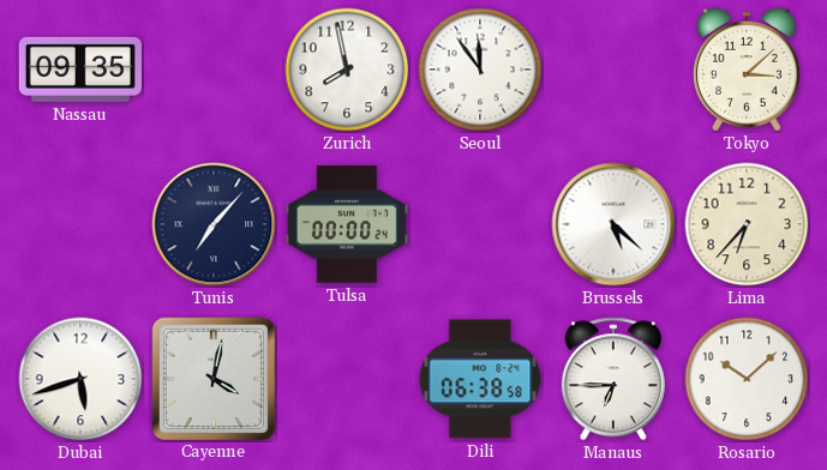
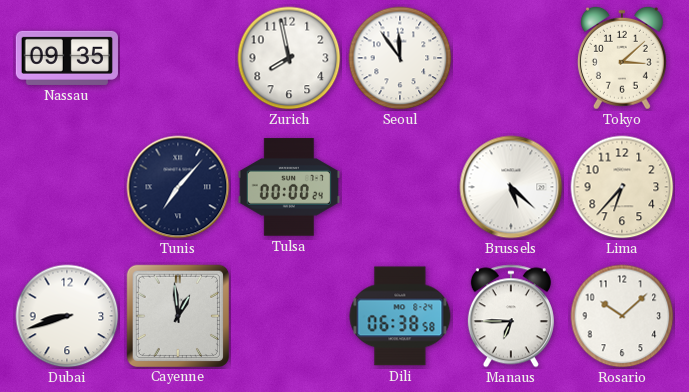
Dubai: 5:42 -> 8:42 (67, 316)
Cayenne: 4:02 -> 12:59 (177, 315)
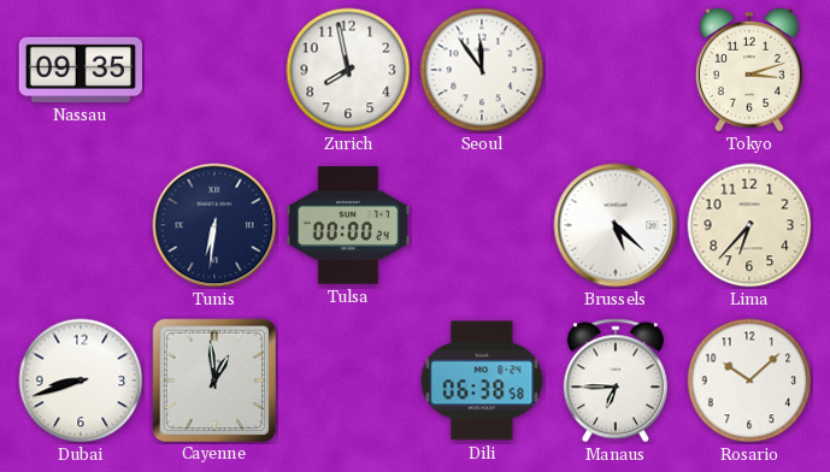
Tokyo: 3:08 -> 3:12 (749, 70)
Tunis: 7:07 -> 6:31 (214, 225)
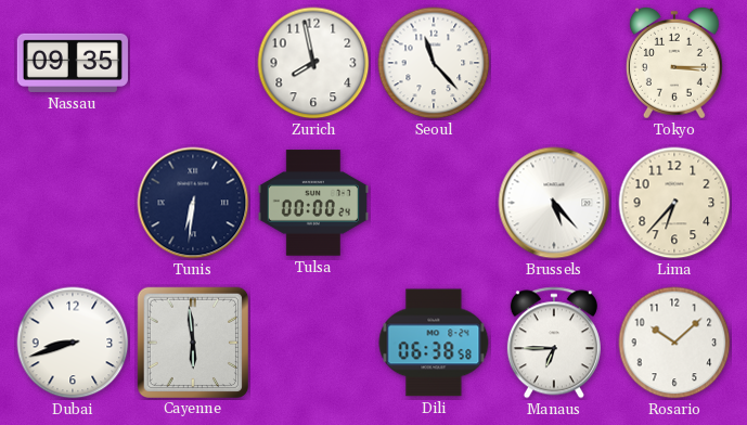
Seoul: 11:54 -> 11:23 (434, 63)
Tokyo: 3:12 -> 3:15 (674, 63)
Brussels: 5:22 -> 5:23 (554, 203)
Cayenne: 12:59 -> 5:59 (192, 342)
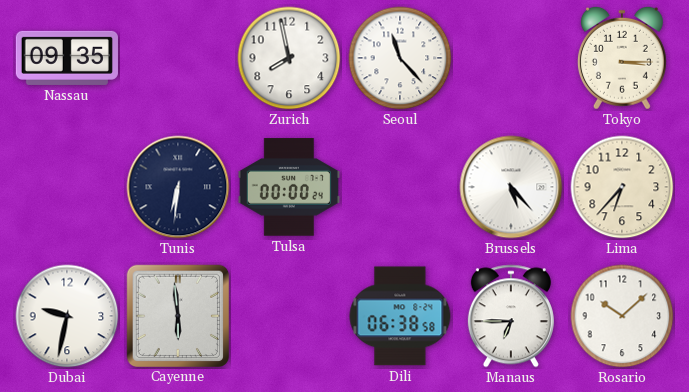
Dubai: 8:42 -> 9:32 (67, 316)
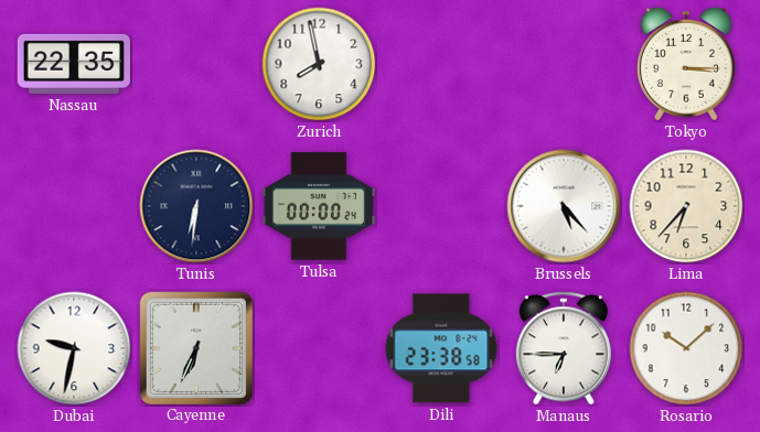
Nassau: 09:35 -> 22:35 (74, 64)
Seoul: 11:23 -> none (400, 58)
Cayenne: 5:59 -> 6:34 (195, 347)
Dili: 06:38 -> 23:38 (441, 348)
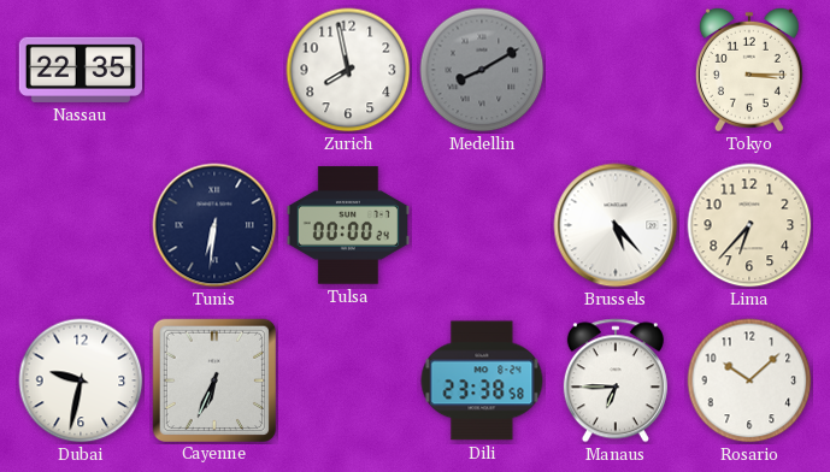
Medellin: none -> 8:10 (482, 70)
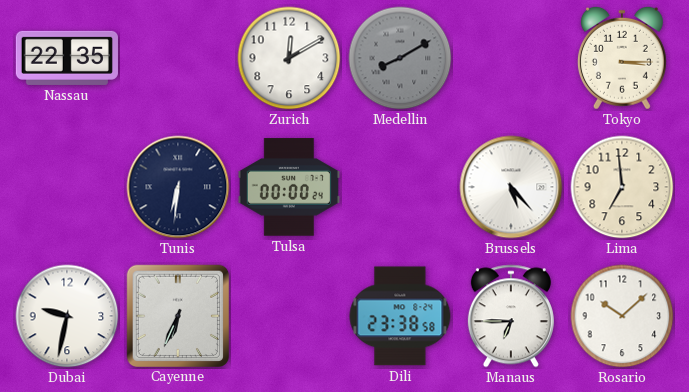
Zurich: 7:58 -> 12:10 (289, 58)
Lima: 6:37 -> 6:59 (622, 187)
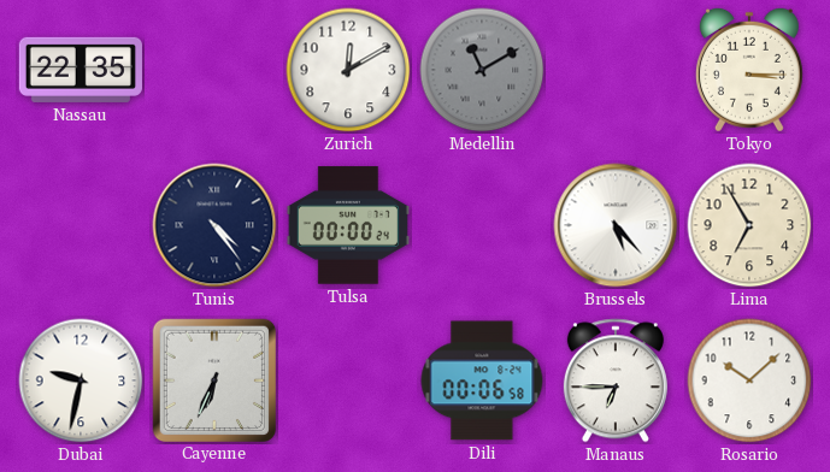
Medellin: 8:10 -> 11:10 (482, 70)
Tunis: 6:31 -> 4:24 (214, 225)
Lima: 6:59 -> 6:55 (749, 225)
Dili: 23:38 -> 00:06 (482, 380)
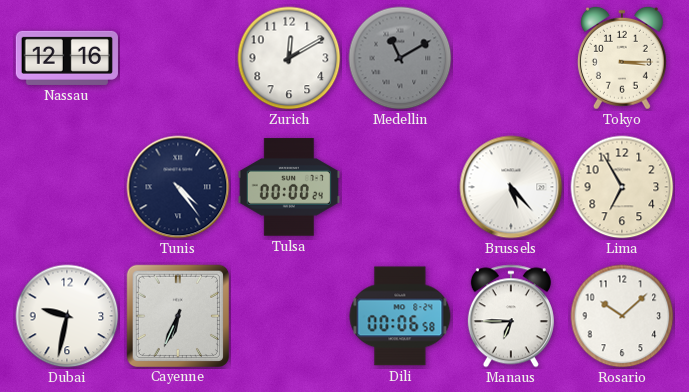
Nassau: 22:35 -> 12:16 (67, 58)
